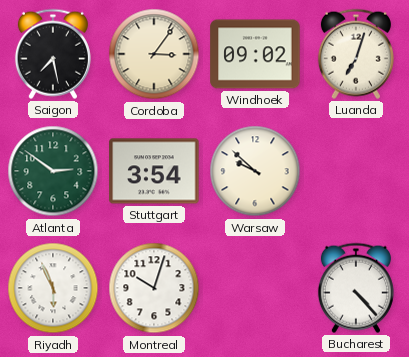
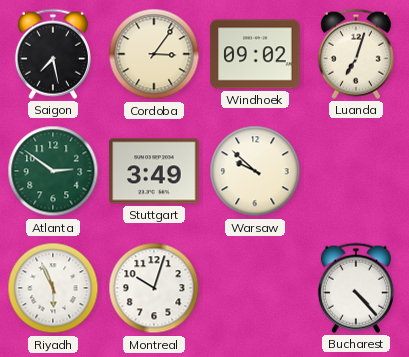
Stuttgart: 3:54 -> 3:49 (154, 171)
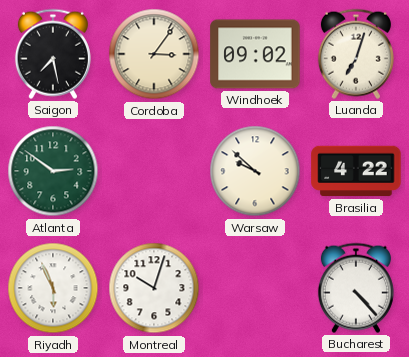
Stuttgart: 3:49 -> none (154, 171)
Brasilia: none -> 4:22 (356, 171)
